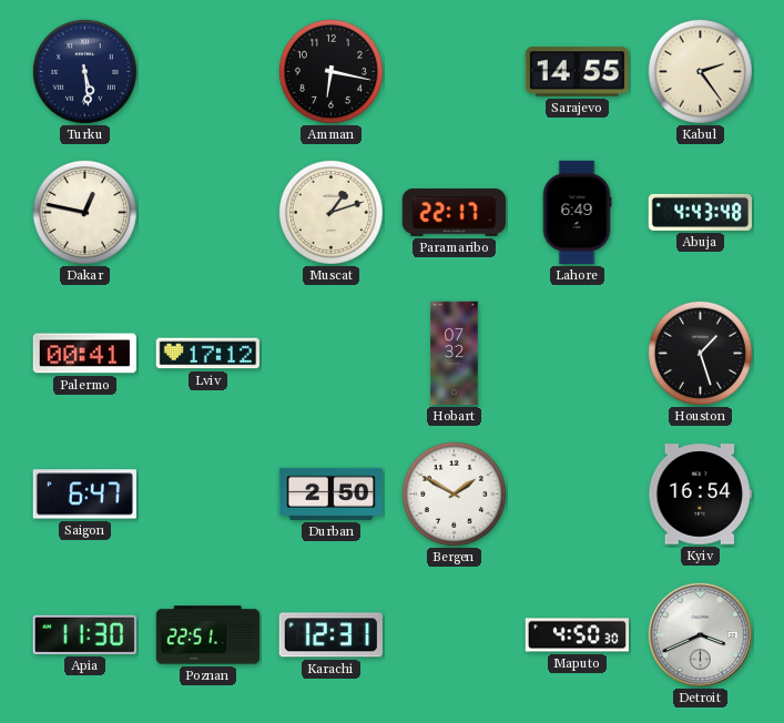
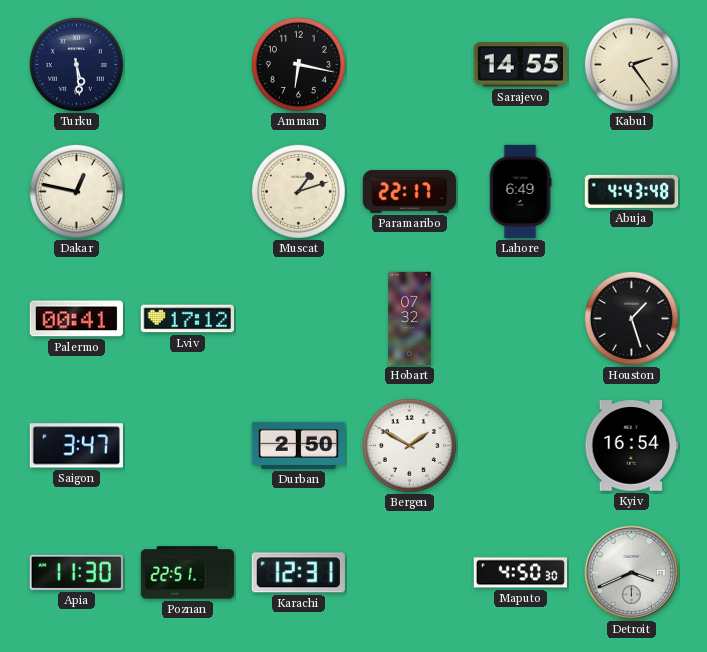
Saigon: 6:47 -> 3:47 (76, 446)
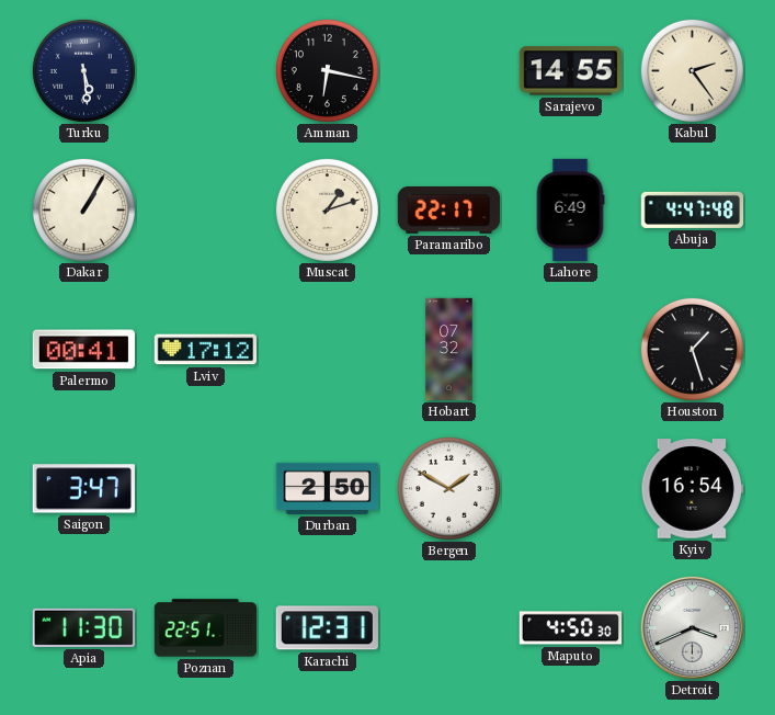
Dakar: 12:47 -> 1:05 (83, 209)
Abuja: 4:43 -> 4:47 (693, 209)
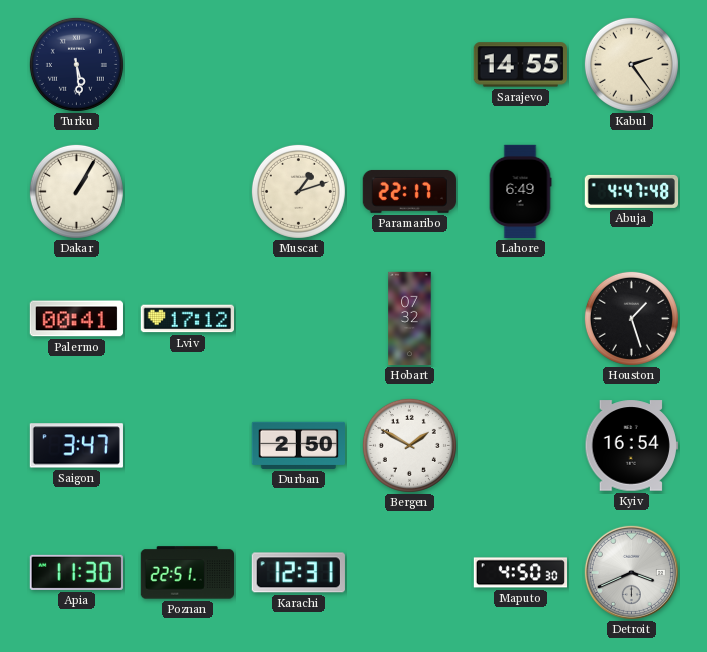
Amman: 6:17 -> none (327, 70)
